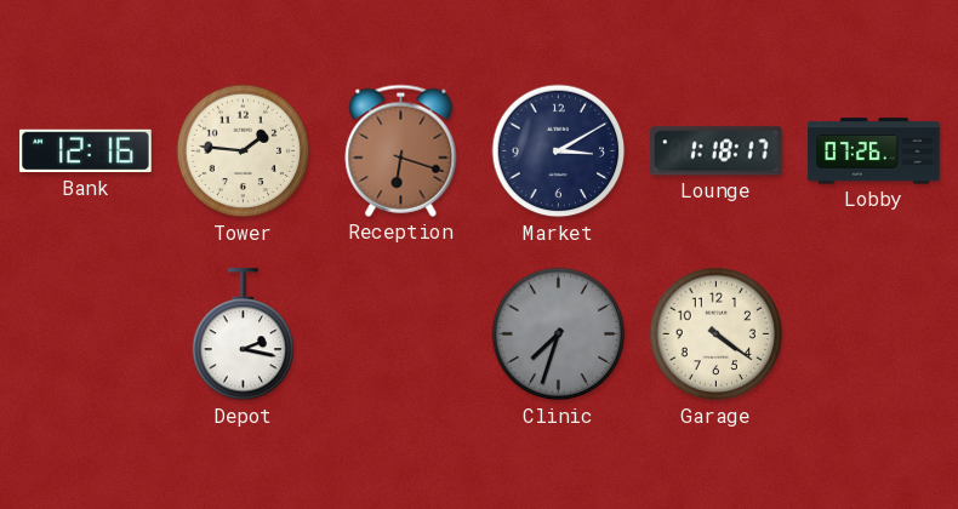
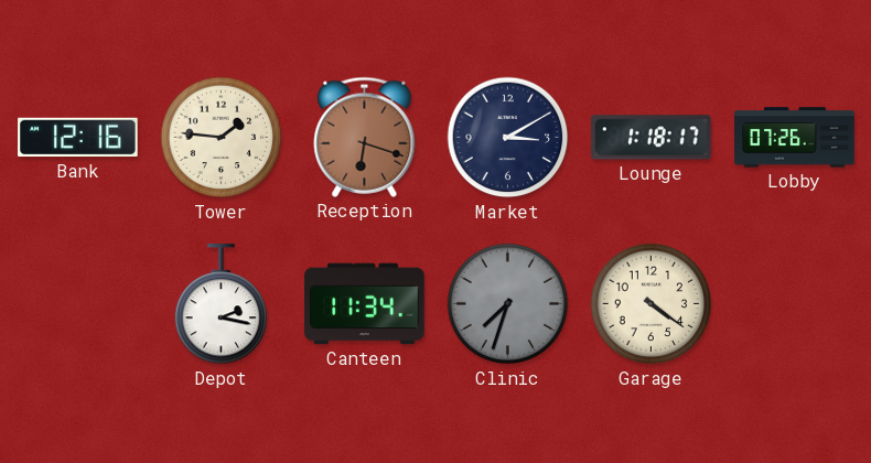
Canteen: none -> 11:34 (365, 304)
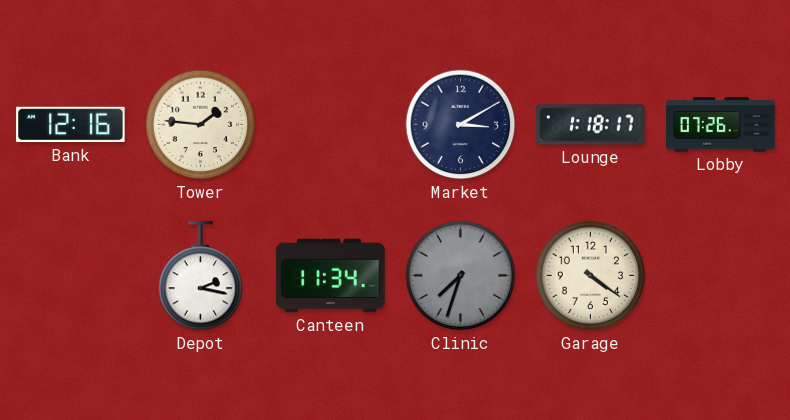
Reception: 6:18 -> none (365, 137)
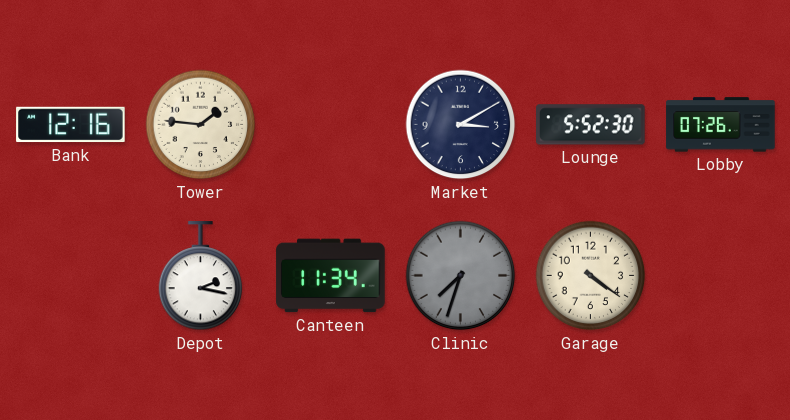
Lounge: 1:18 -> 5:52 (591, 125)
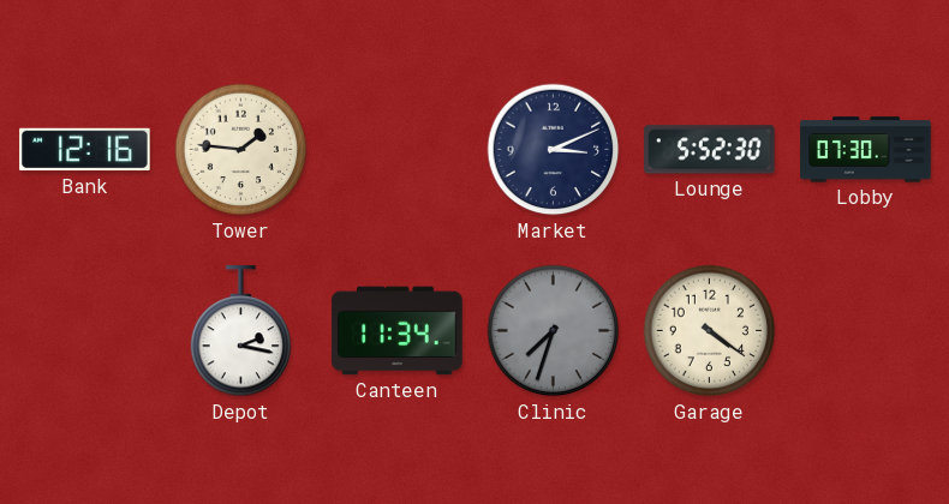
Market: 3:10 -> 3:11 (554, 150)
Lobby: 07:26 -> 07:30 (866, 150)
